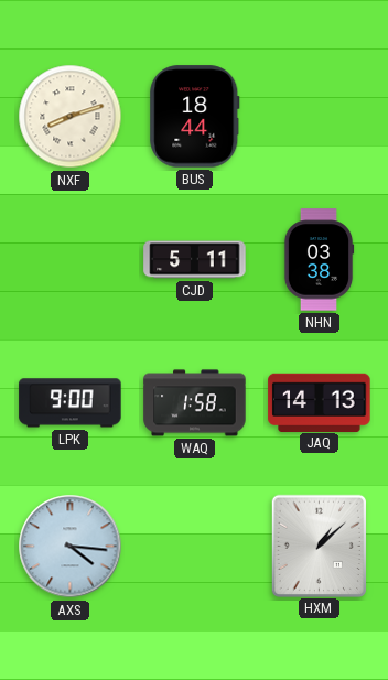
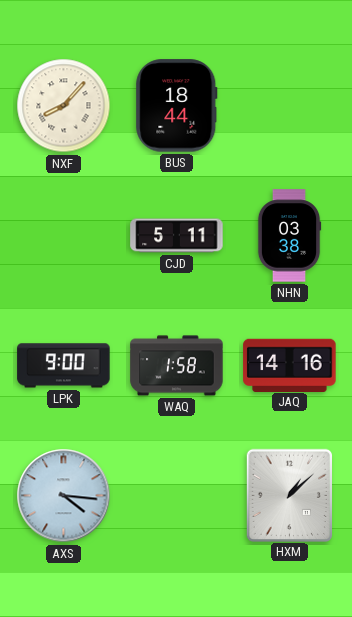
NXF: 8:12 -> 8:07 (64, 106)
JAQ: 14:13 -> 14:16 (290, 365)
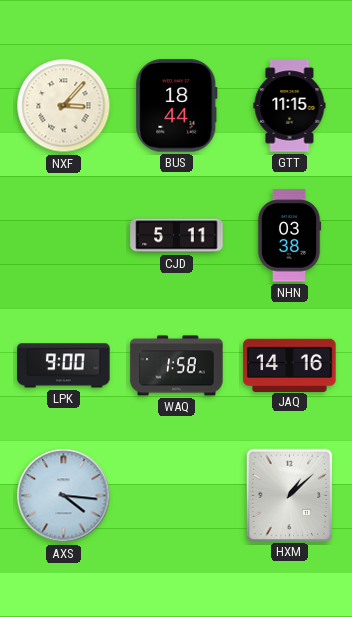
NXF: 8:07 -> 3:07 (64, 106)
GTT: none -> 11:15 (290, 106)
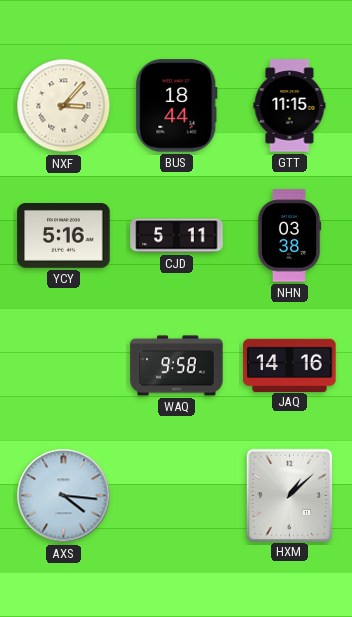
YCY: none -> 5:16 (64, 236)
LPK: 9:00 -> none (64, 366)
WAQ: 1:58 -> 9:58 (177, 366)
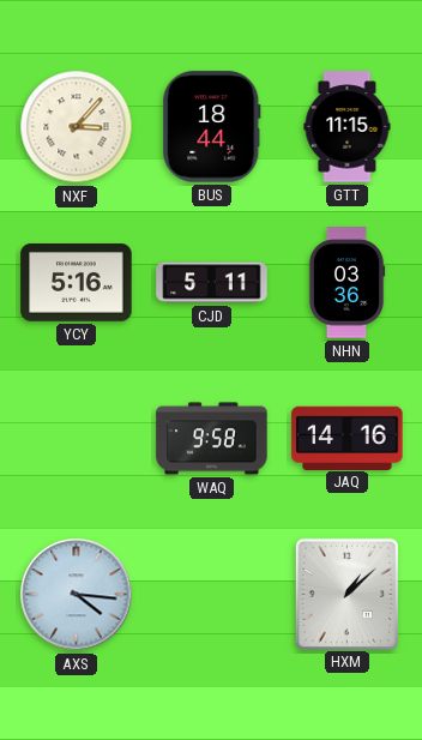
NHN: 03:38 -> 03:36 (346, 283)
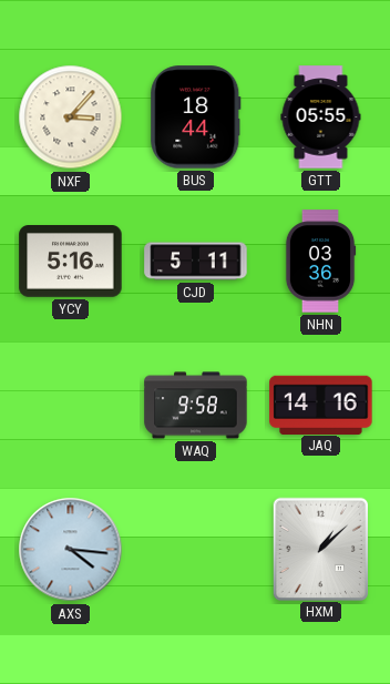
GTT: 11:15 -> 05:55 (321, 118)
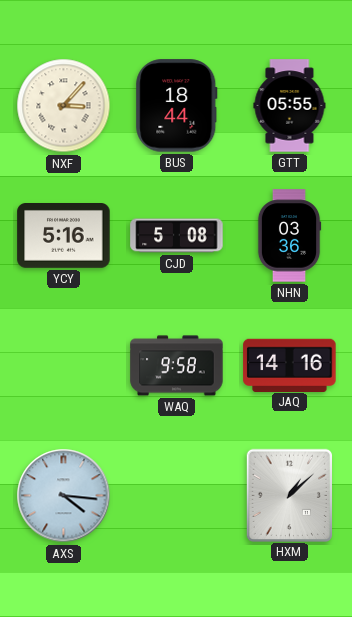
CJD: 5:11 -> 5:08 (177, 236)
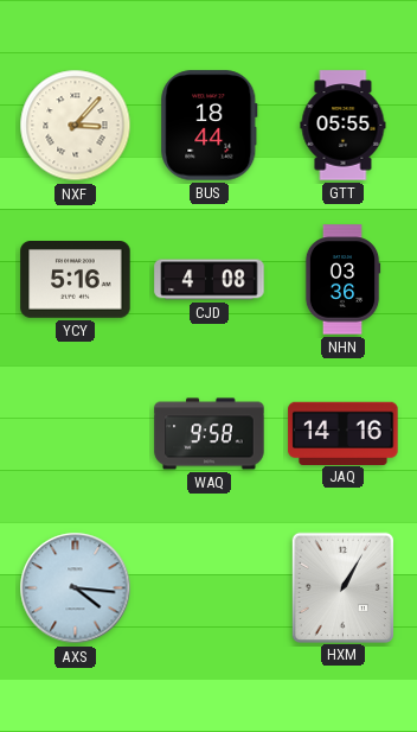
CJD: 5:08 -> 4:08 (210, 280)
HXM: 1:08 -> 1:05 (342, 587)
